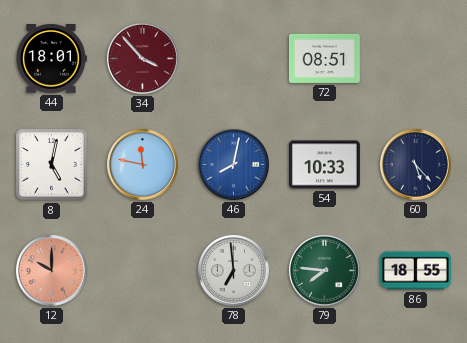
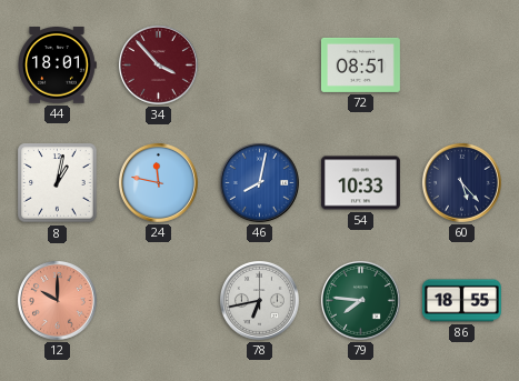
8: 5:02 -> 1:02 (58, 183)
78: 6:59 -> 6:43 (259, 300)
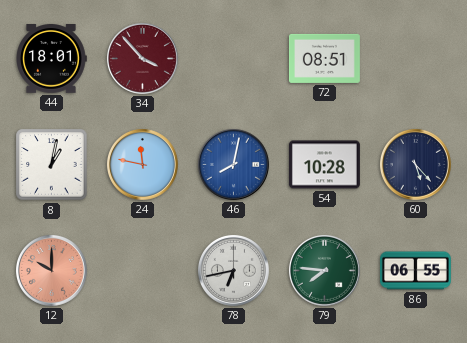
54: 10:33 -> 10:28 (324, 165)
86: 18:55 -> 06:55 (415, 271)
